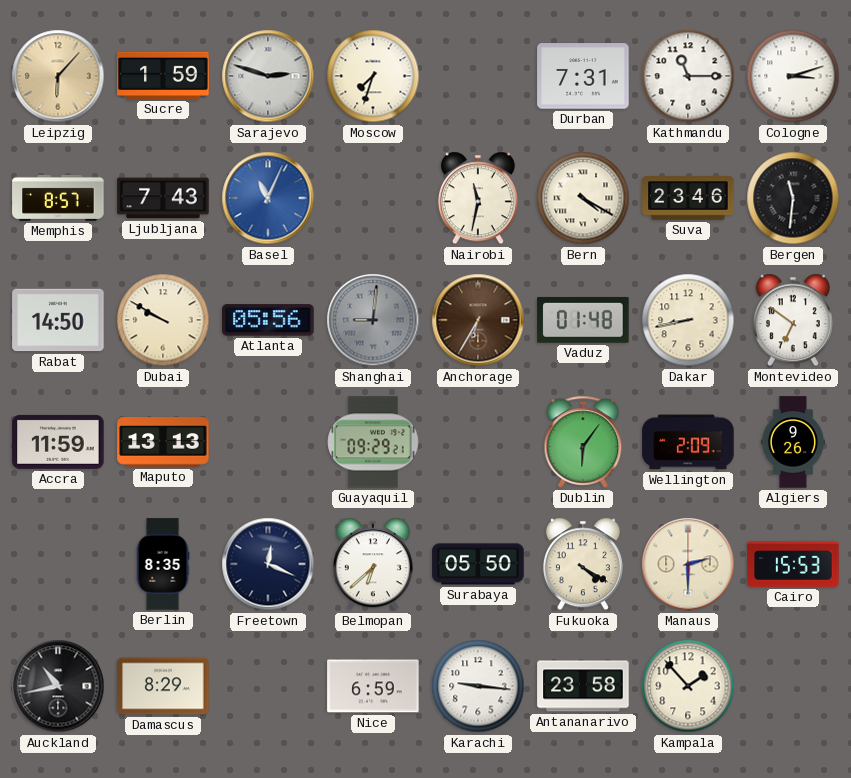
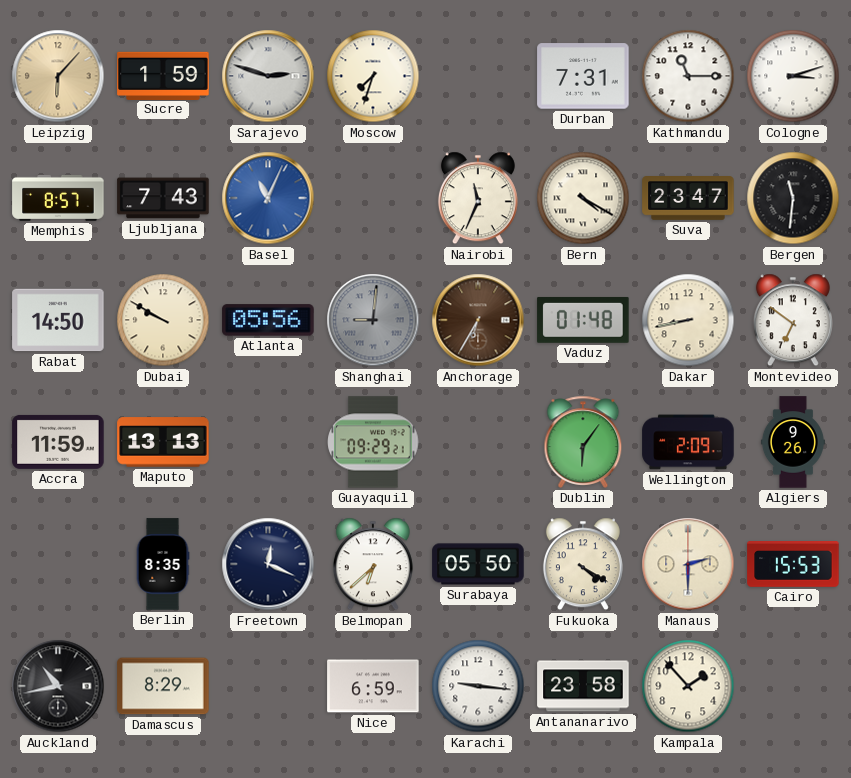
Nairobi: 11:32 -> 11:34 (478, 198)
Suva: 23:46 -> 23:47 (688, 199)
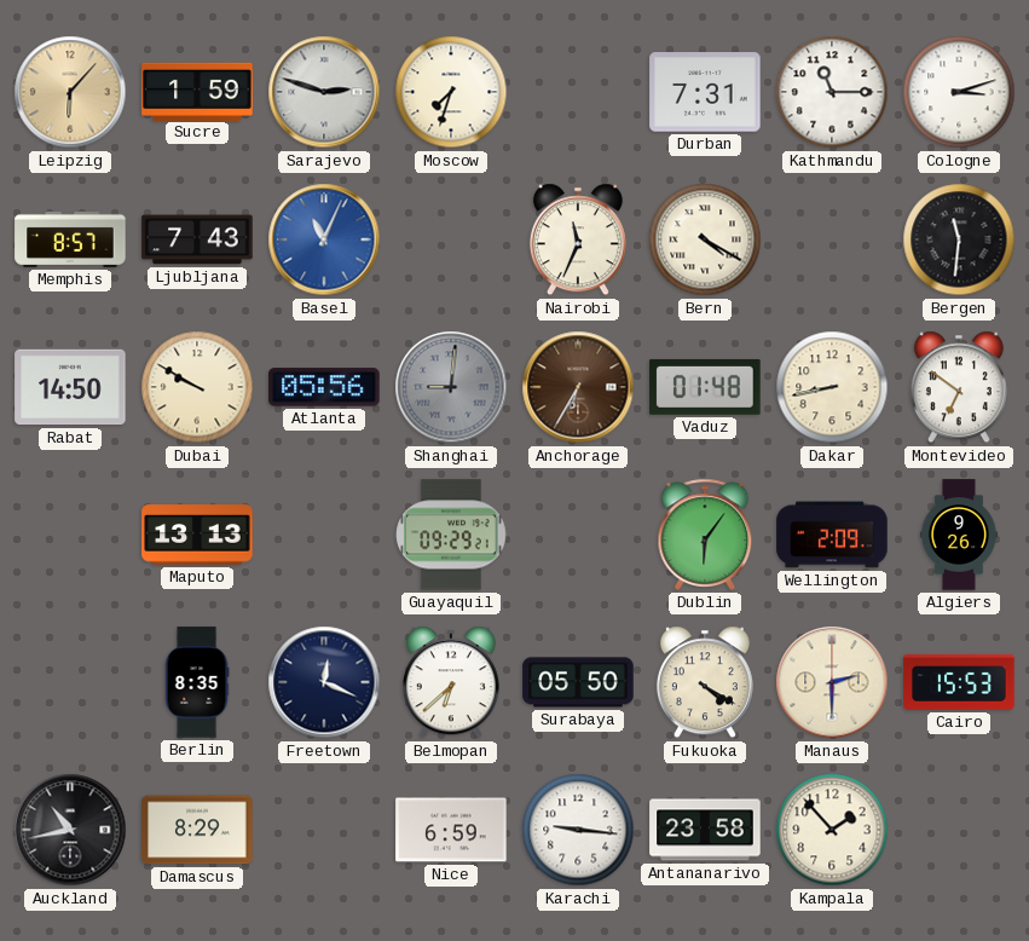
Suva: 23:47 -> none (688, 199)
Accra: 11:59 -> none (58, 442)
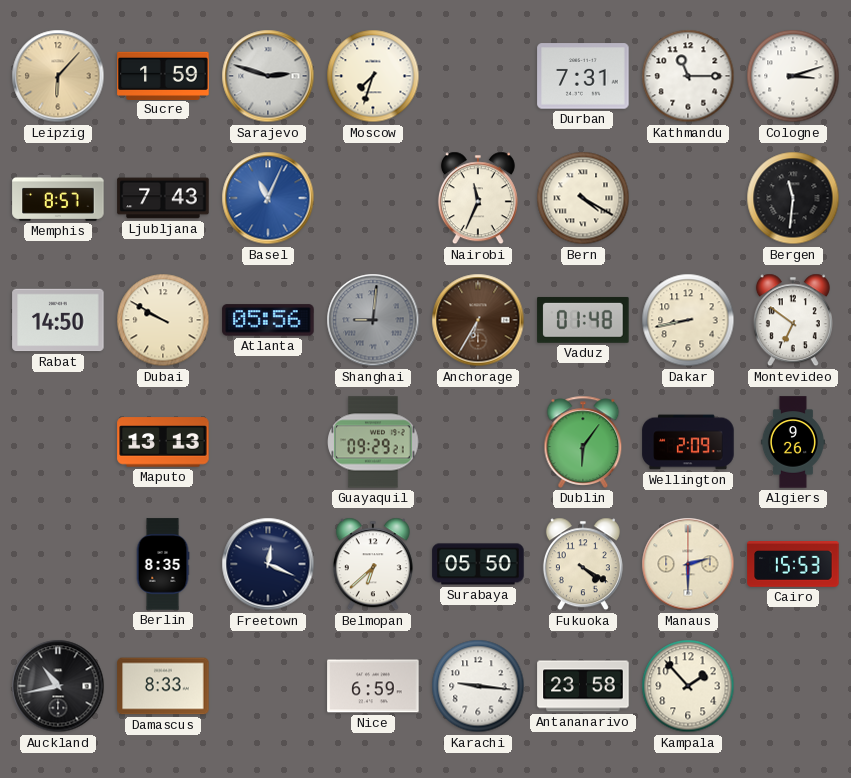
Damascus: 8:29 -> 8:33 (163, 686)
